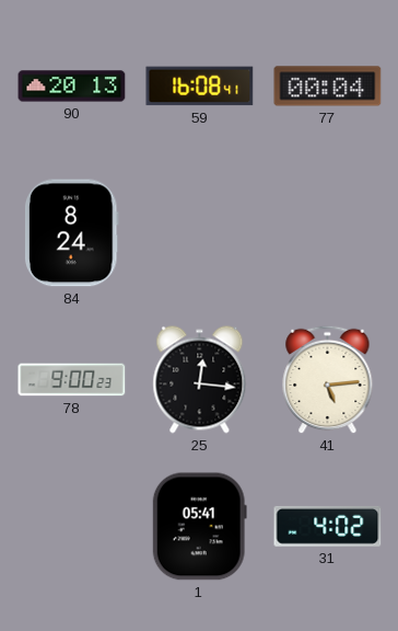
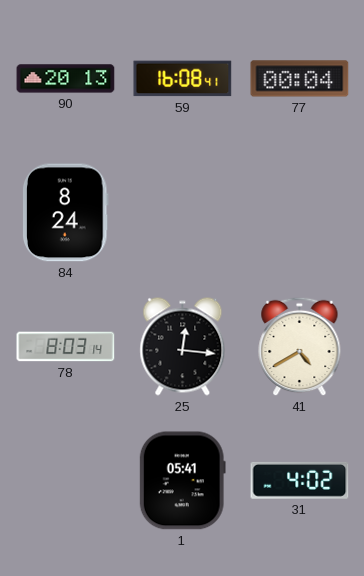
78: 9:00 -> 8:03 (66, 347)
41: 5:14 -> 4:40 (300, 347)
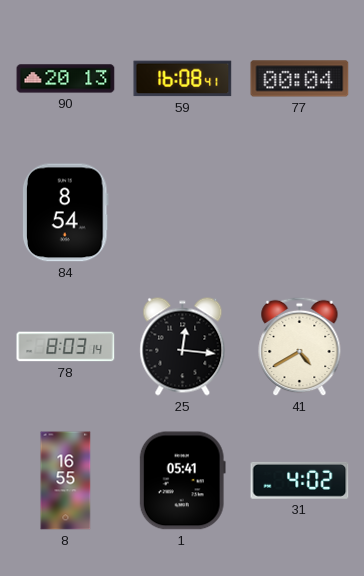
84: 8:24 -> 8:54 (66, 213)
8: none -> 16:55 (66, 481)
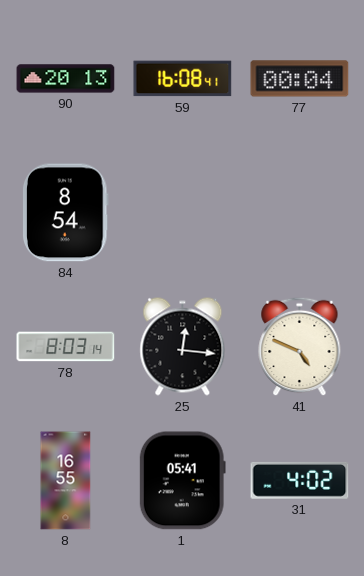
41: 4:40 -> 4:49 (300, 347)
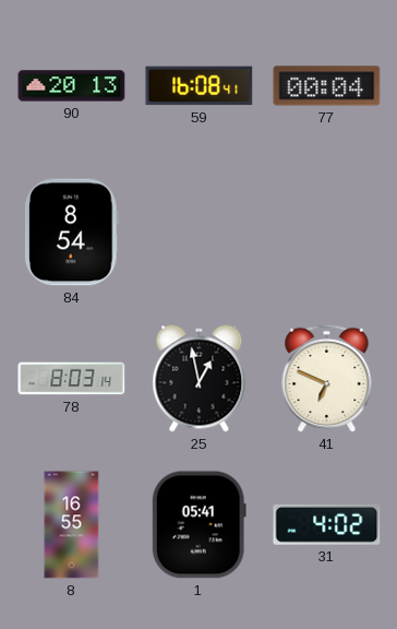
25: 12:16 -> 12:58 (200, 379)
41: 4:49 -> 6:49 (327, 379)
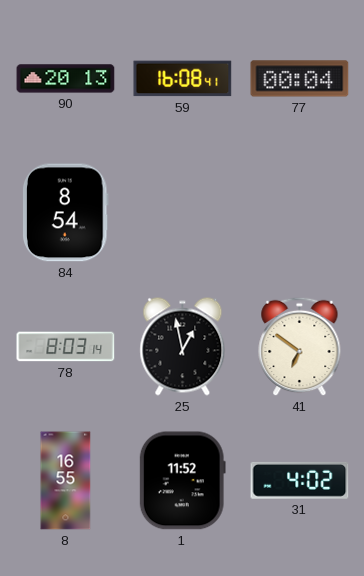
41: 6:49 -> 6:51 (300, 347)
1: 05:41 -> 11:52 (182, 481)
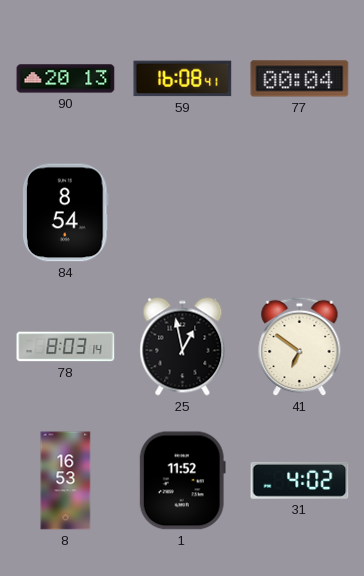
8: 16:55 -> 16:53 (66, 481)
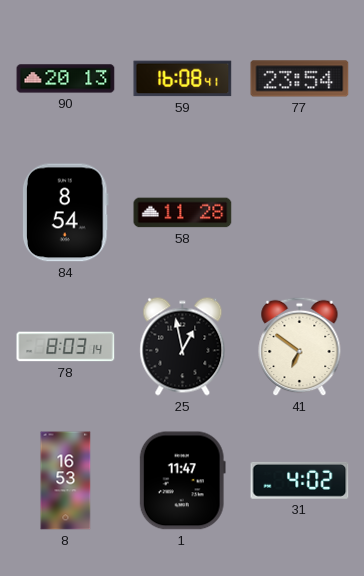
77: 00:04 -> 23:54 (300, 79)
58: none -> 11:28 (183, 213)
1: 11:52 -> 11:47 (182, 481)
